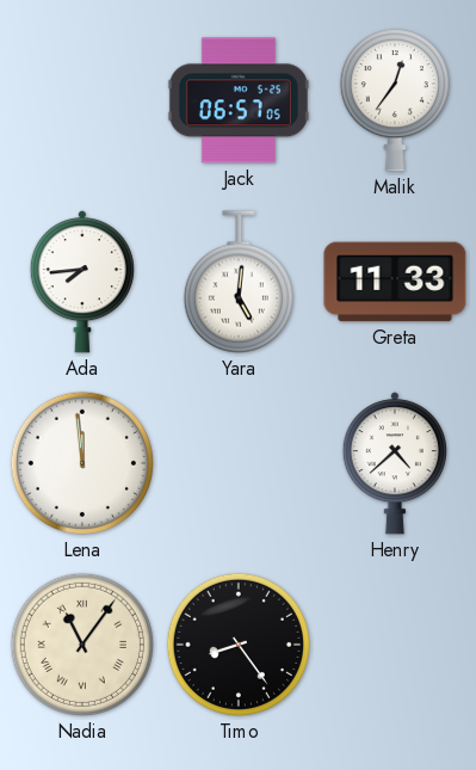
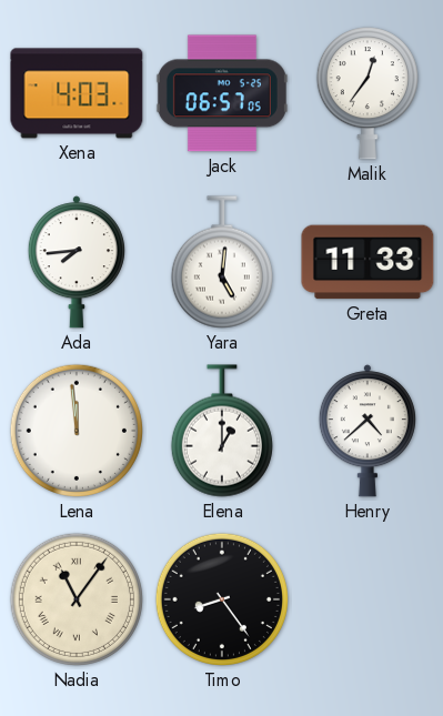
Xena: none -> 4:03 (77, 93)
Elena: none -> 1:00 (222, 431)
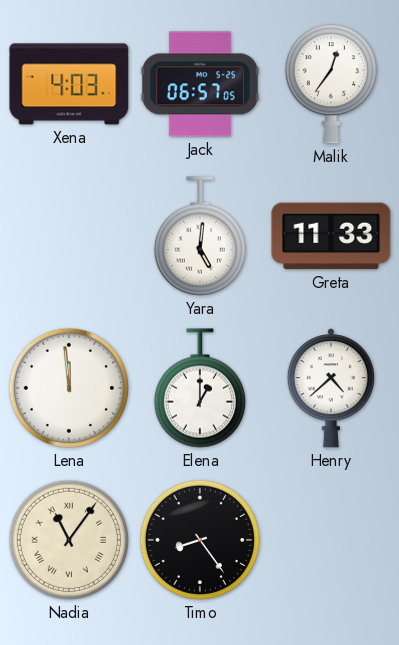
Ada: 7:44 -> none (77, 262)
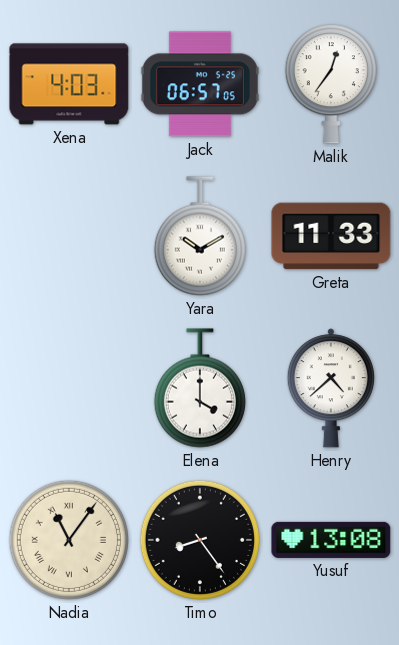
Yara: 5:01 -> 10:10 (200, 236)
Lena: 11:59 -> none (69, 388)
Elena: 1:00 -> 4:00 (200, 388)
Yusuf: none -> 13:08 (331, 540)
